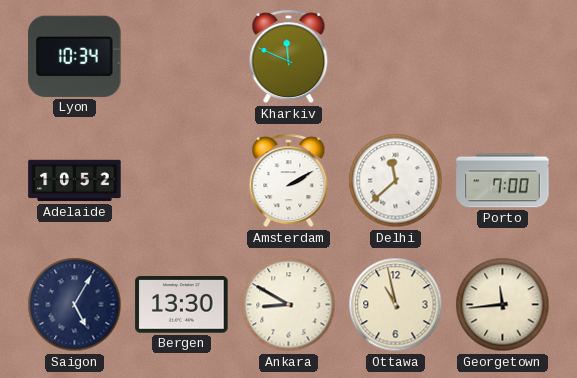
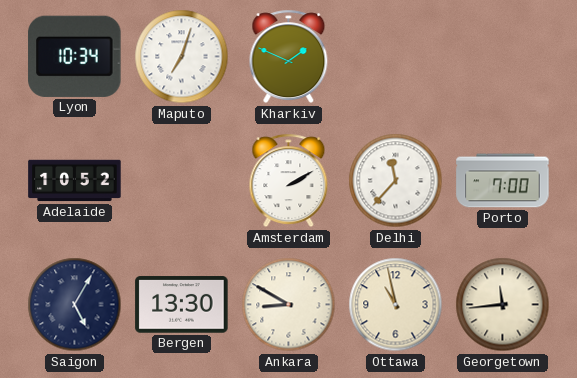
Maputo: none -> 7:03 (182, 57)
Kharkiv: 11:49 -> 1:49 (289, 57)
Delhi: 11:38 -> 11:37 (396, 181)
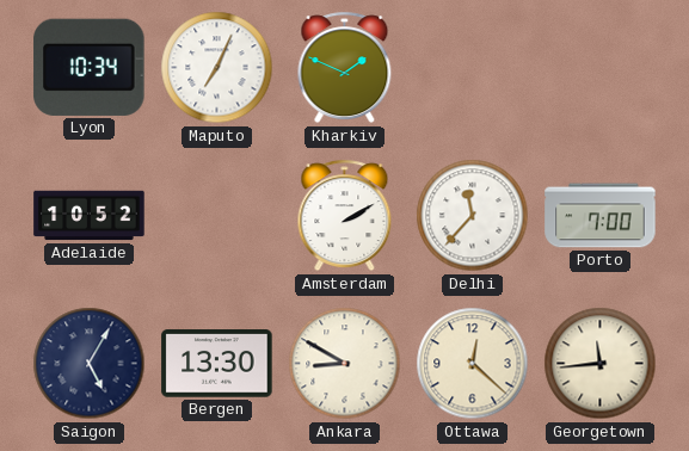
Maputo: 7:03 -> 7:04 (217, 68)
Ottawa: 10:58 -> 12:22 (473, 364)
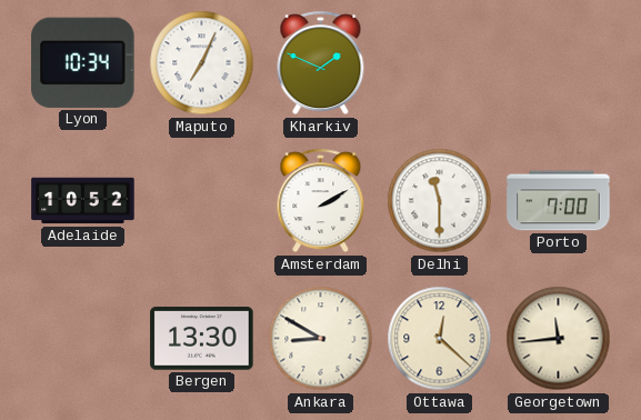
Delhi: 11:37 -> 11:30 (440, 201)
Saigon: 5:05 -> none (90, 364)
